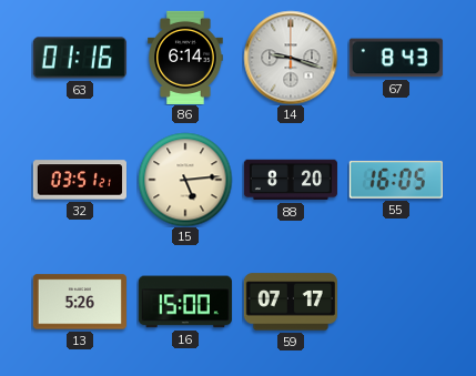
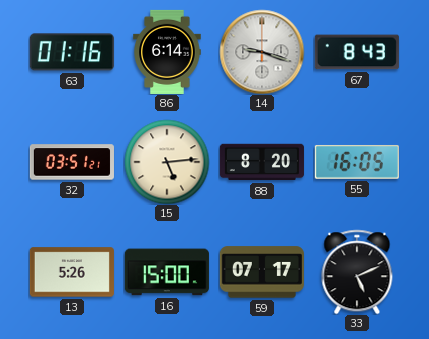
33: none -> 5:11 (357, 272)
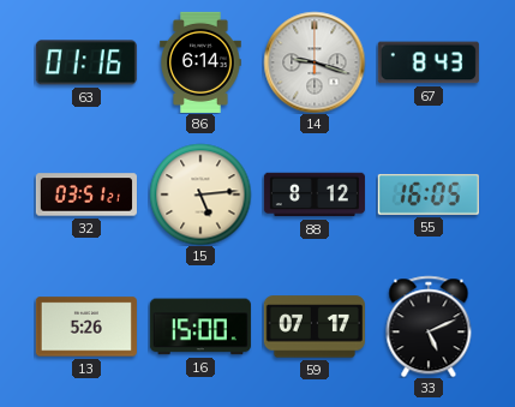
88: 8:20 -> 8:12 (315, 194)
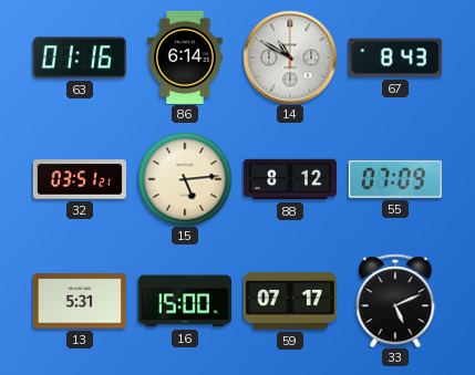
14: 9:18 -> 10:50 (290, 58)
55: 16:05 -> 07:09 (395, 179)
13: 5:26 -> 5:31 (80, 301)
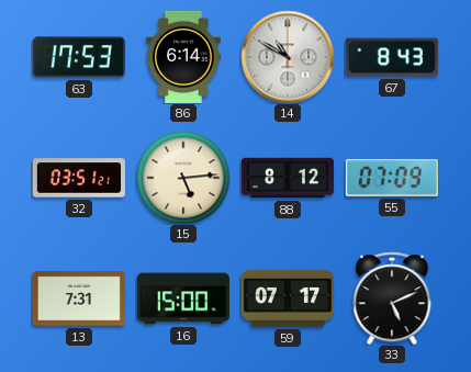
63: 01:16 -> 17:53 (79, 57)
13: 5:31 -> 7:31 (79, 298)
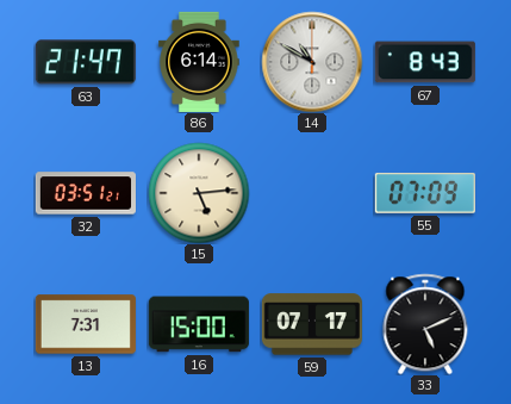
63: 17:53 -> 21:47 (86, 62)
88: 8:12 -> none (288, 178)
